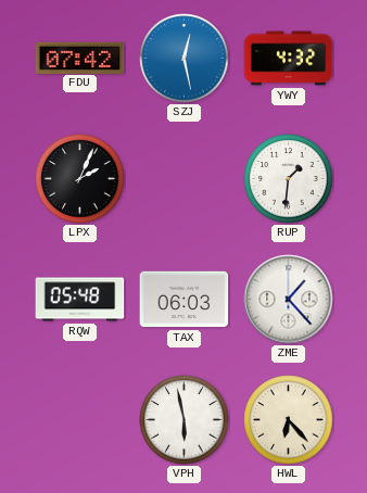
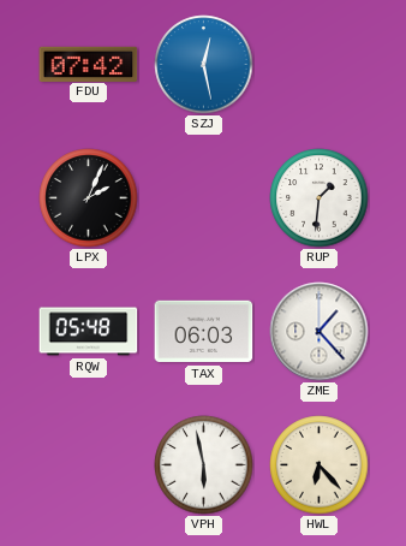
YWY: 4:32 -> none (289, 59)
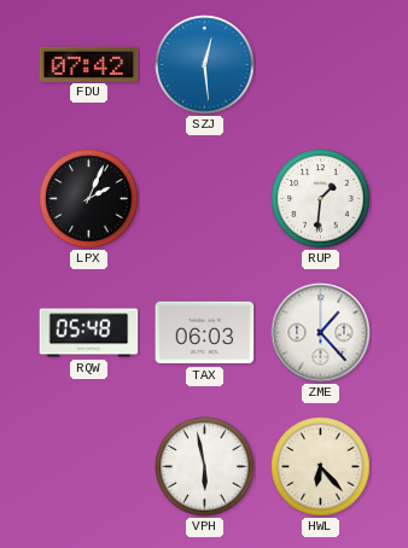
SZJ: 12:28 -> 12:29 (205, 65)
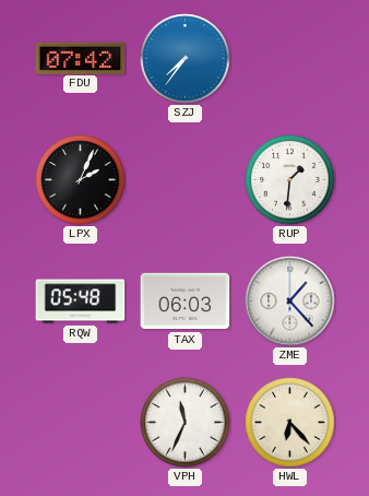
SZJ: 12:29 -> 7:36 (186, 59)
VPH: 5:58 -> 11:34 (186, 423)
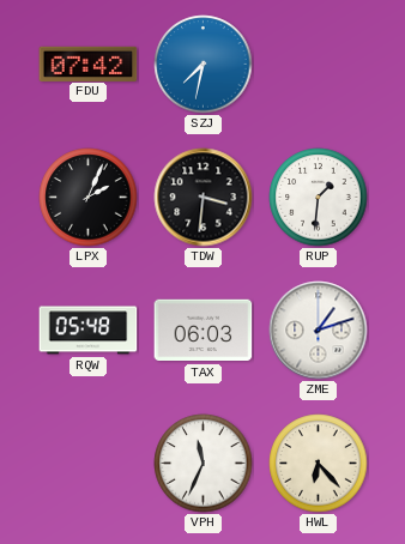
SZJ: 7:36 -> 7:32 (204, 65)
TDW: none -> 3:31 (204, 198)
ZME: 1:23 -> 1:12 (319, 331)
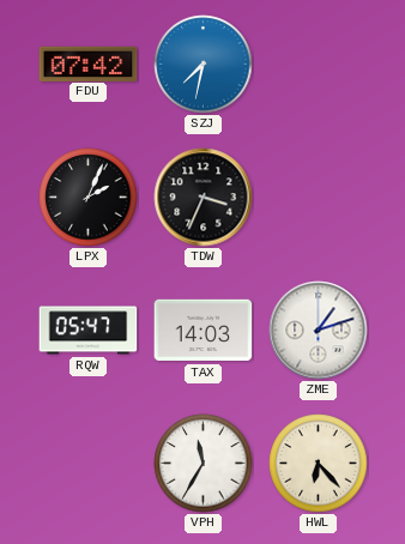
TDW: 3:31 -> 3:34 (204, 198)
RUP: 1:31 -> none (319, 198)
RQW: 05:48 -> 05:47 (89, 331)
TAX: 06:03 -> 14:03 (204, 331)
VPH: 11:34 -> 11:35 (204, 464)
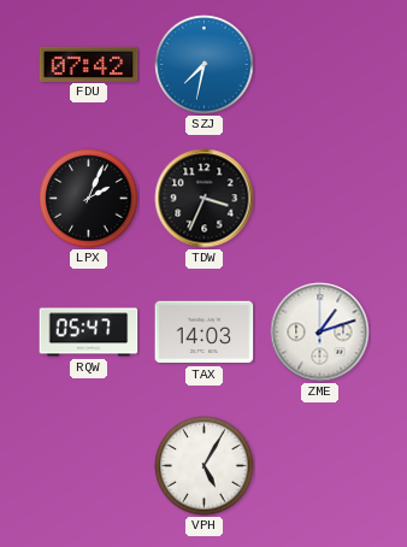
VPH: 11:35 -> 5:05 (205, 466)
HWL: 6:23 -> none (319, 464)
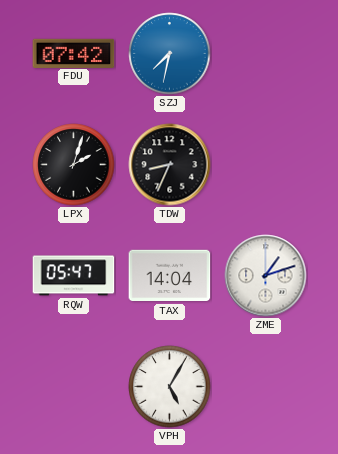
LPX: 2:04 -> 2:03 (74, 165)
TDW: 3:34 -> 8:34 (170, 165)
TAX: 14:03 -> 14:04 (170, 276)
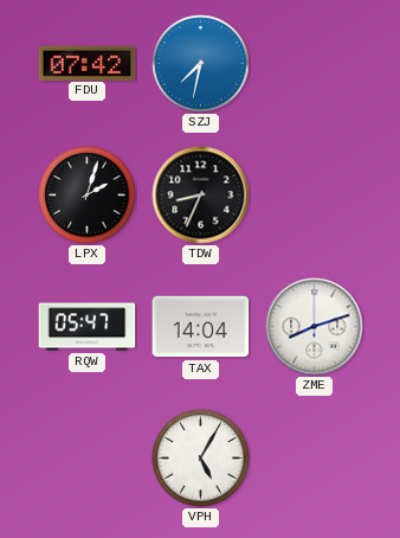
ZME: 1:12 -> 8:12 (315, 327)
